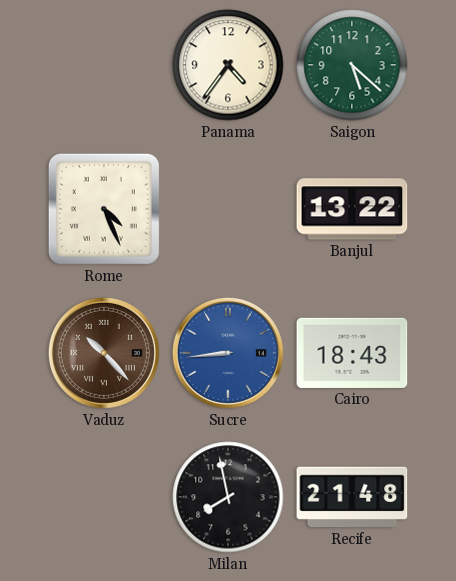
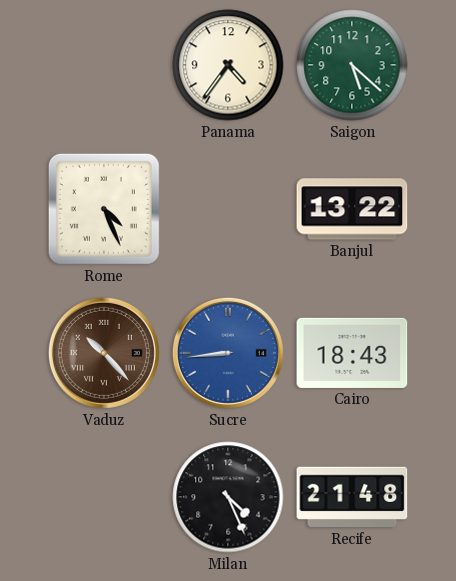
Milan: 7:58 -> 4:26 (228, 497)
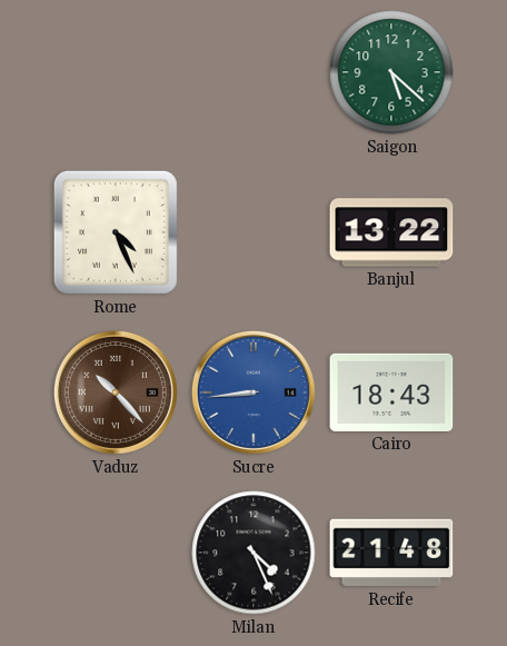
Panama: 4:36 -> none (228, 65)
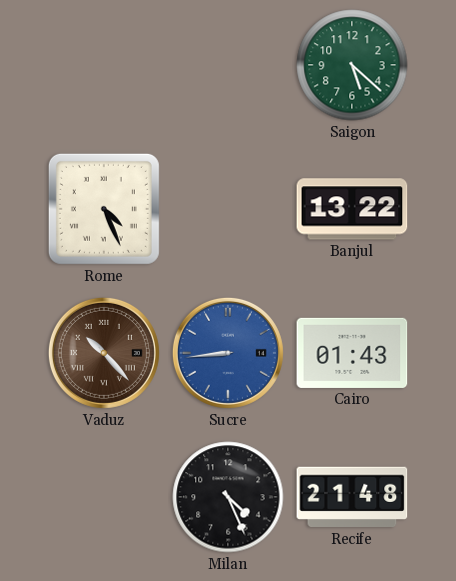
Cairo: 18:43 -> 01:43 (352, 353)
